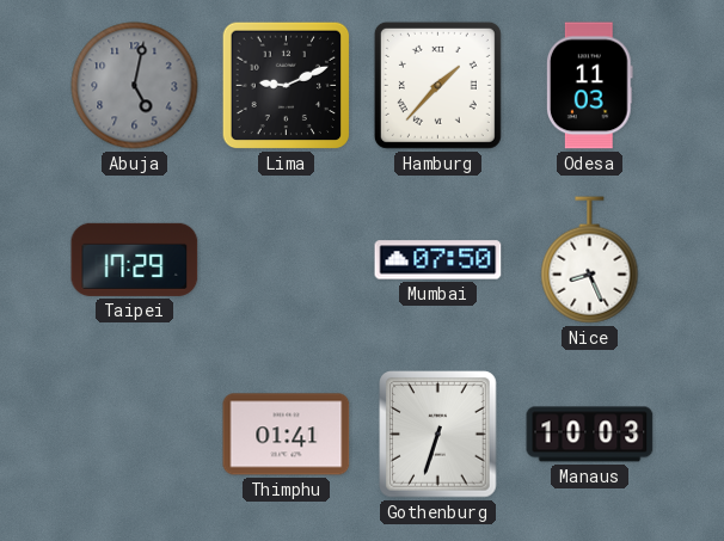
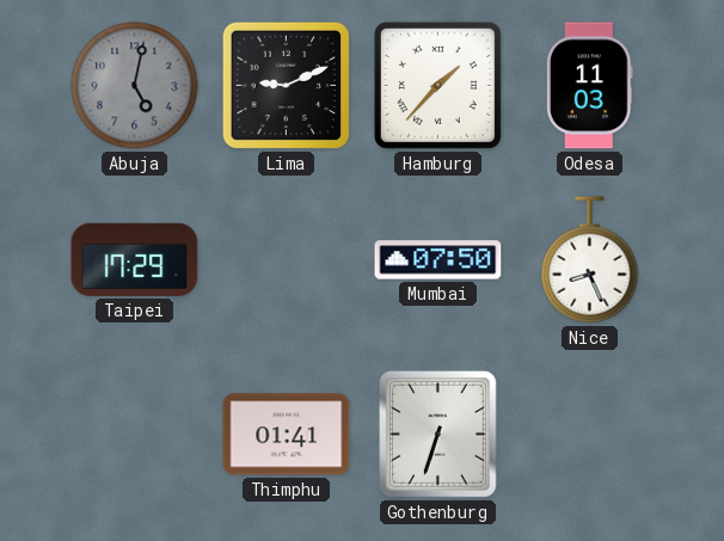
Manaus: 10:03 -> none (590, 435)
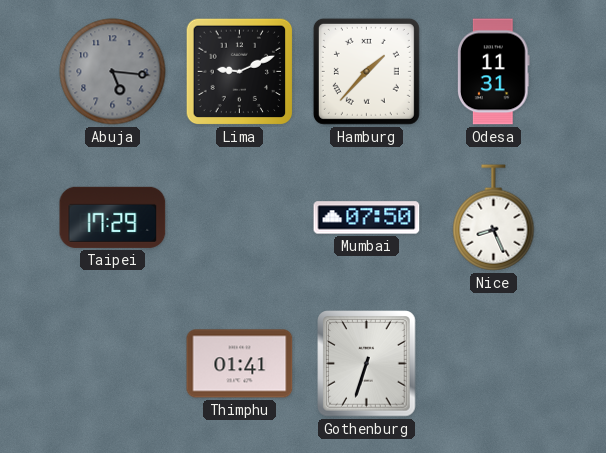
Abuja: 5:02 -> 5:16 (113, 72)
Odesa: 11:03 -> 11:31 (493, 72)
